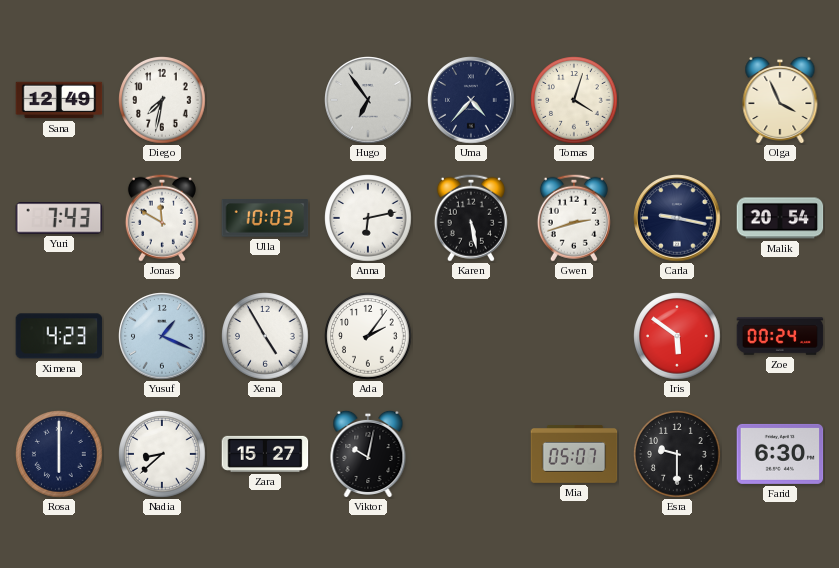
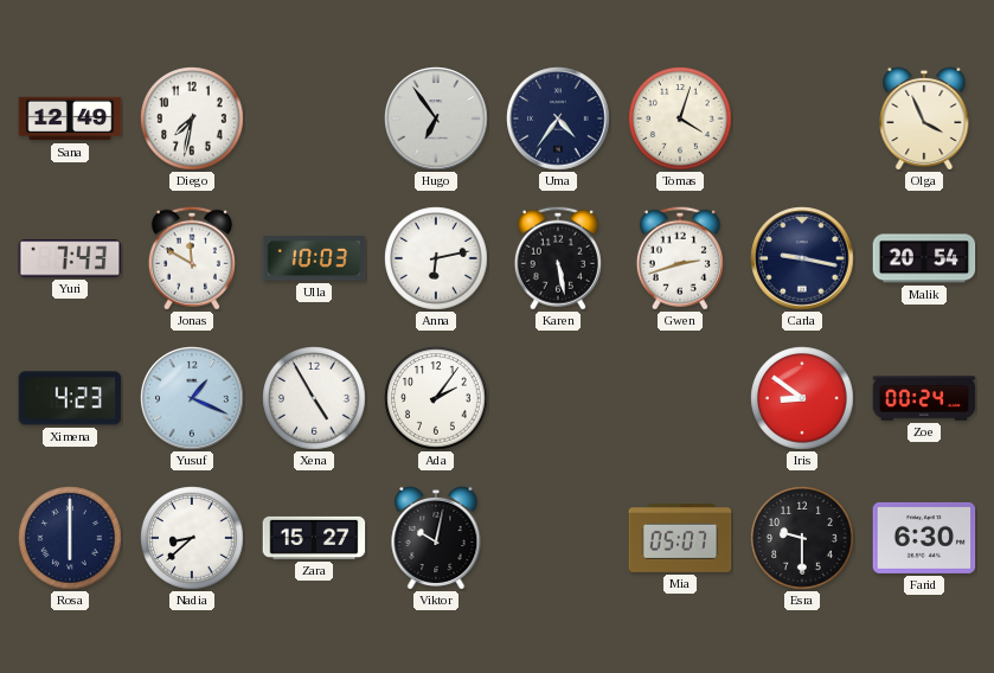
Uma: 4:37 -> 4:36 (558, 118)
Iris: 5:51 -> 8:51 (802, 398)
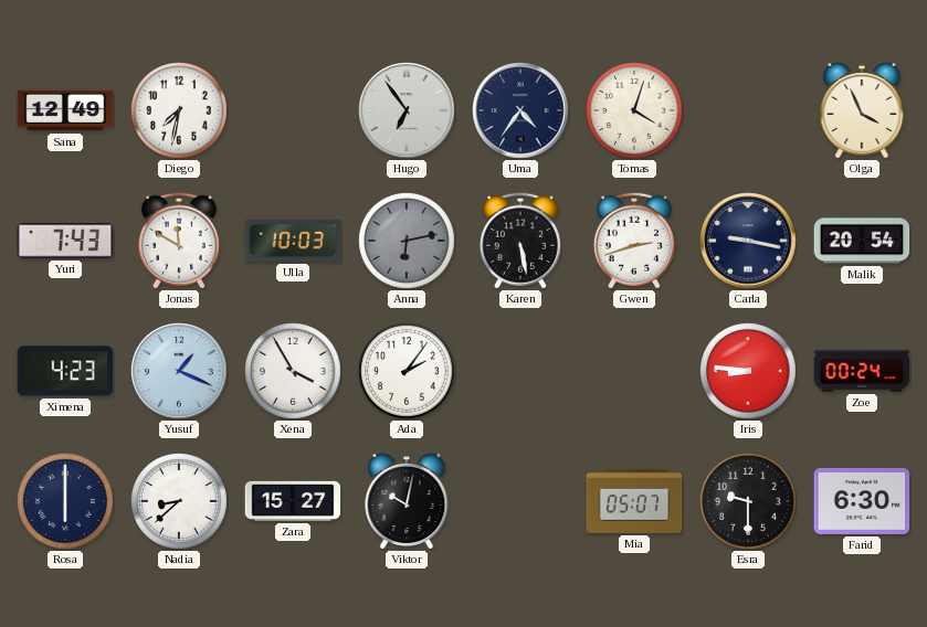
Anna dial: white -> grey (407, 241)
Xena: 4:55 -> 3:55 (293, 371)
Iris: 8:51 -> 8:46 (748, 371)
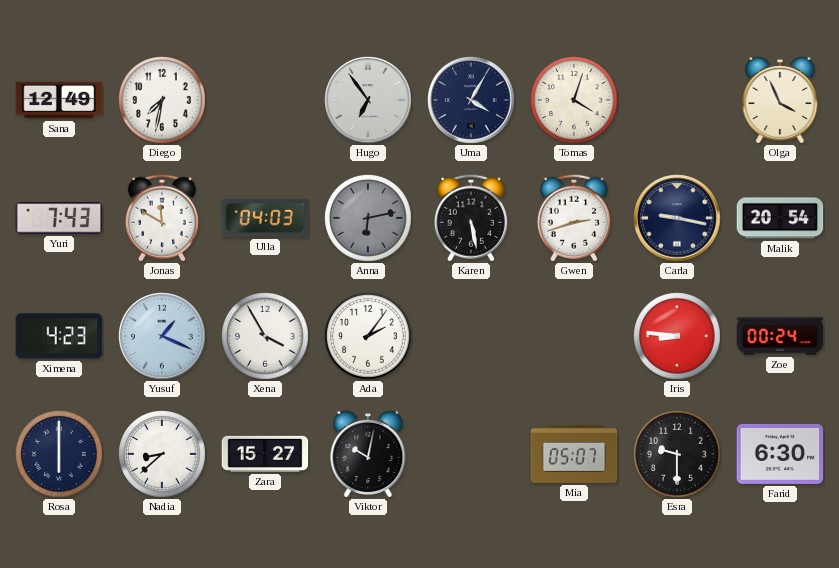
Uma: 4:36 -> 4:05 (471, 100)
Ulla: 10:03 -> 04:03 (265, 218)
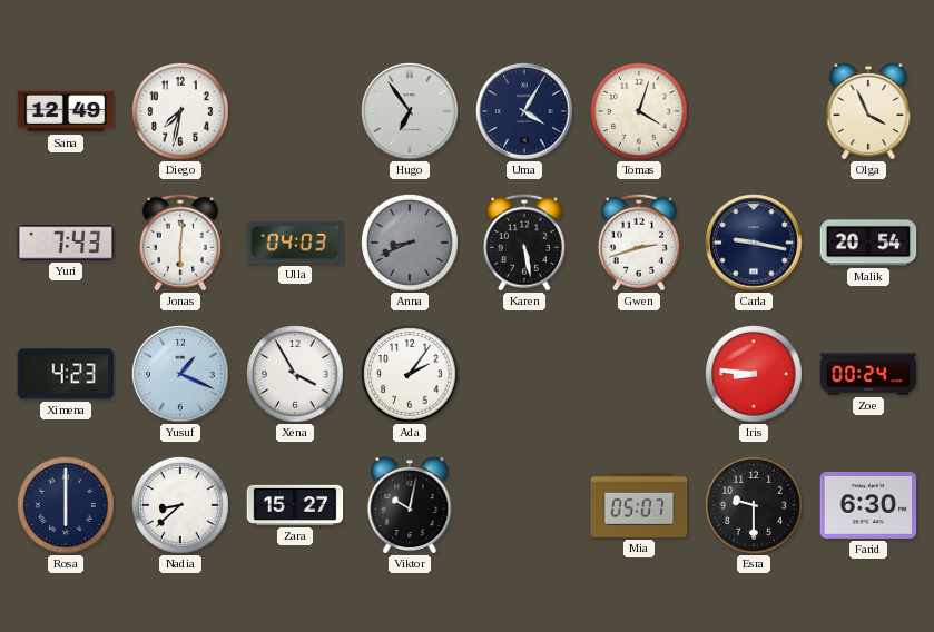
Jonas: 11:50 -> 6:01 (180, 243)
Anna: 6:13 -> 8:41 (410, 243)
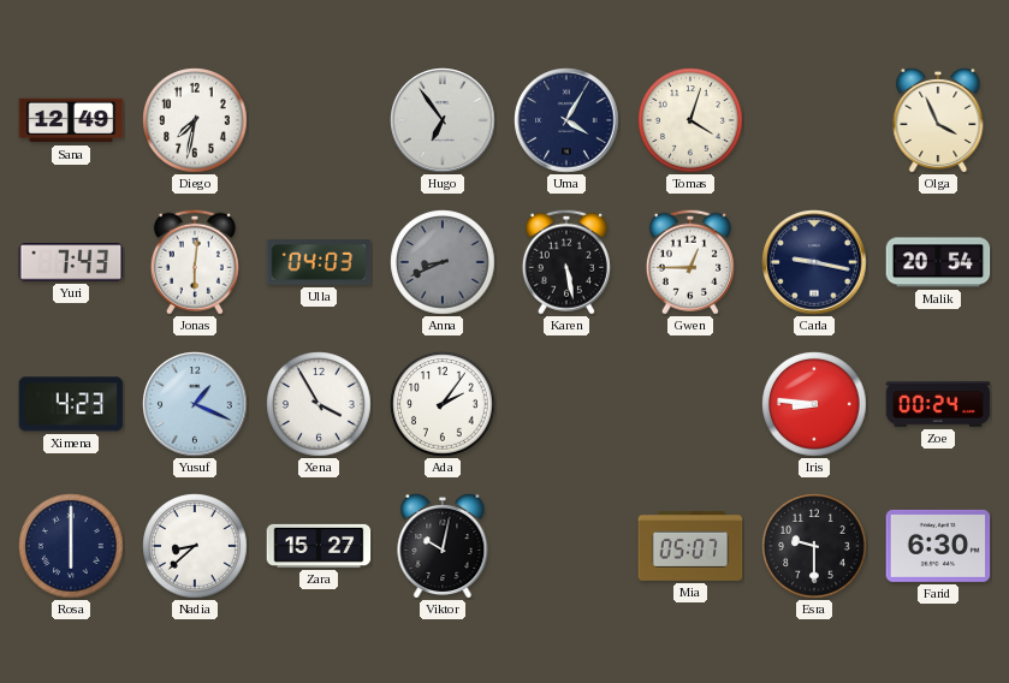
Gwen: 2:42 -> 12:45 (690, 262)
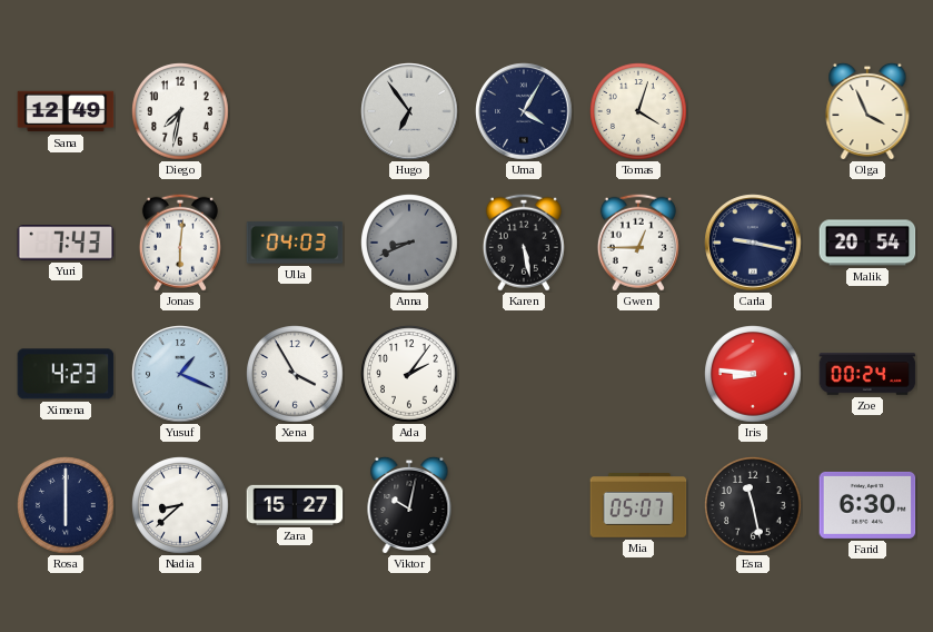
Esra: 9:30 -> 11:28 (753, 505)
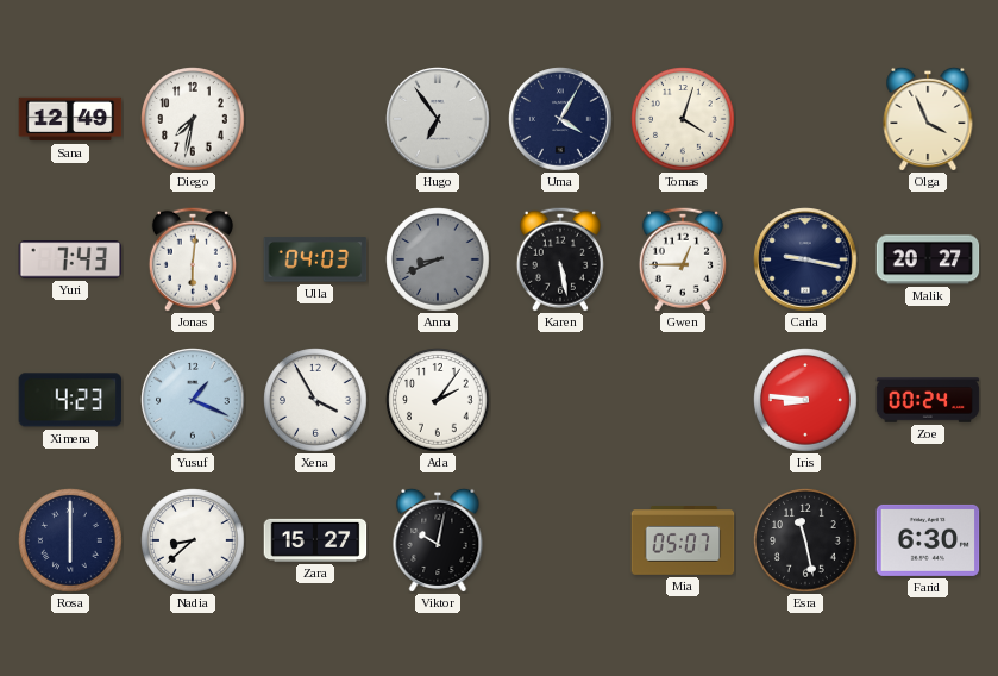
Malik: 20:54 -> 20:27 (928, 259)
